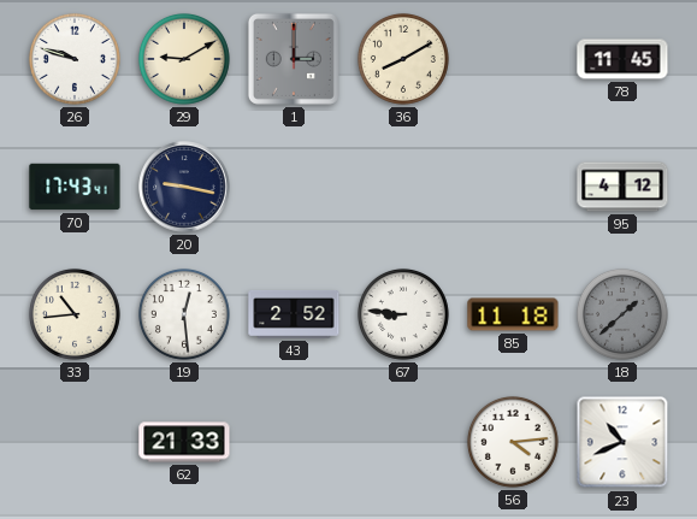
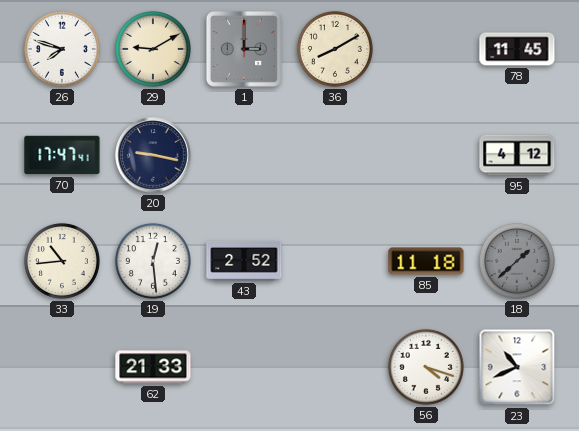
26: 9:48 -> 7:48 (62, 49)
70: 17:43 -> 17:47 (62, 155)
67: 8:46 -> none (403, 314)
56: 4:14 -> 4:18 (426, 367)
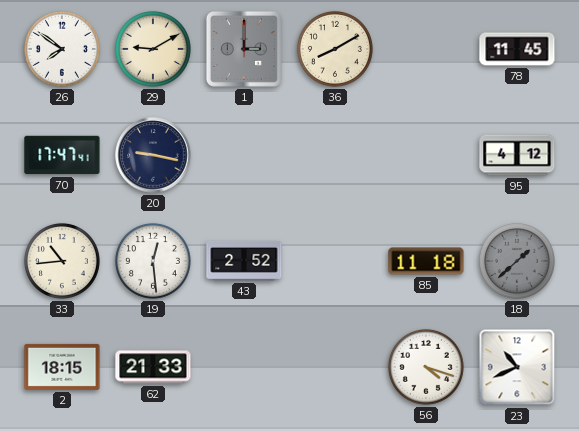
26: 7:48 -> 7:51 (62, 49)
2: none -> 18:15 (62, 367)
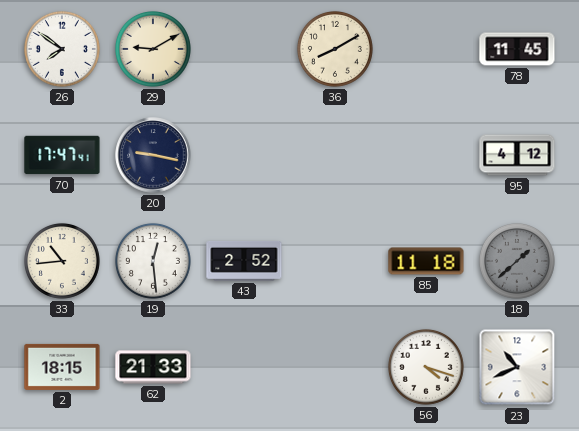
1: 3:00 -> none (244, 49)
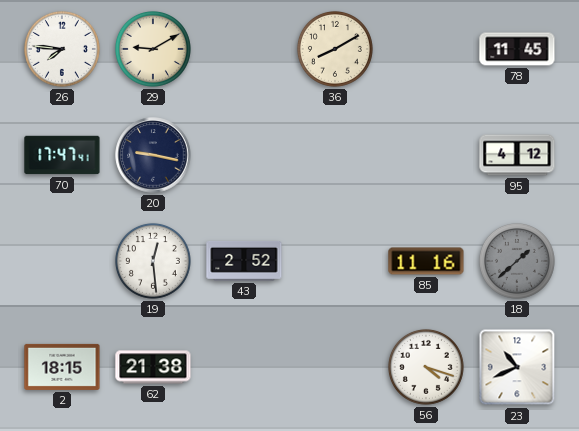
26: 7:51 -> 7:46 (62, 49)
33: 10:44 -> none (62, 261)
85: 11:18 -> 11:16 (426, 261)
62: 21:33 -> 21:38 (153, 367)
